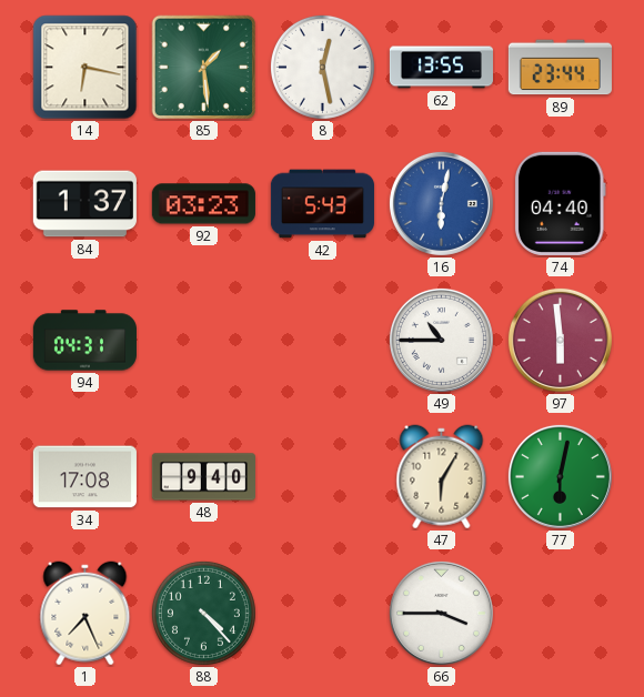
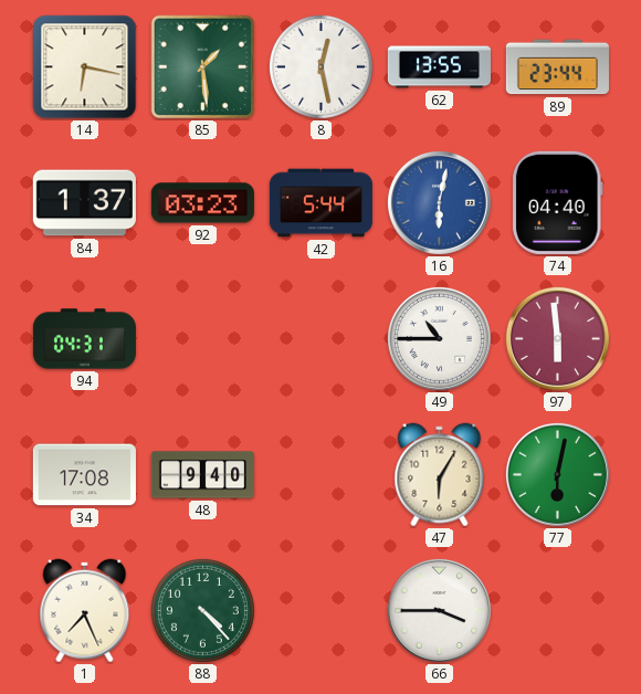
42: 5:43 -> 5:44 (320, 203)
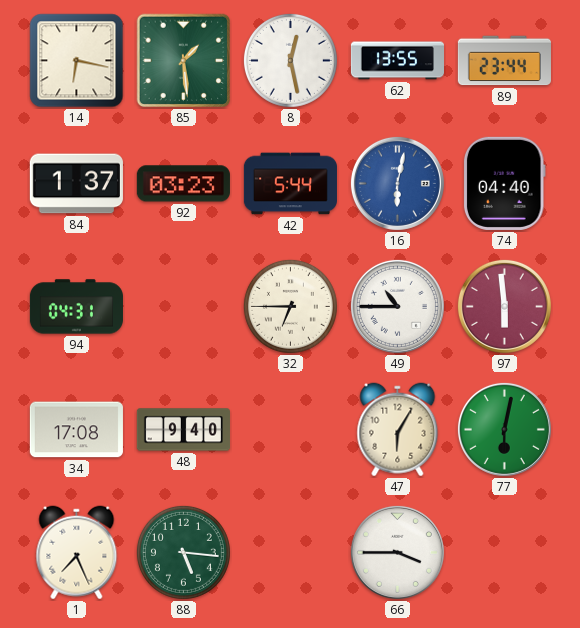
32: none -> 6:45 (290, 306)
88: 4:23 -> 5:16 (183, 552)
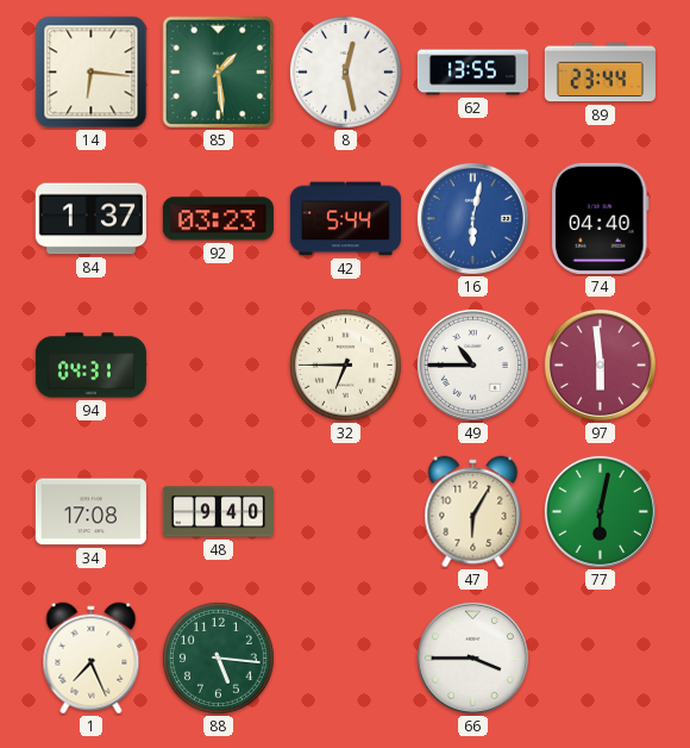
14: 6:17 -> 6:16 (92, 73)
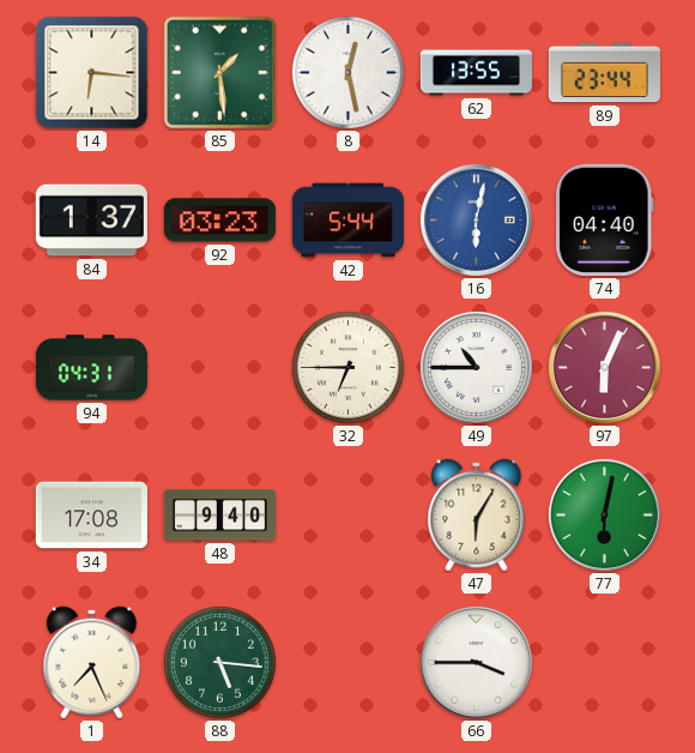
97: 5:59 -> 6:04 (604, 367)
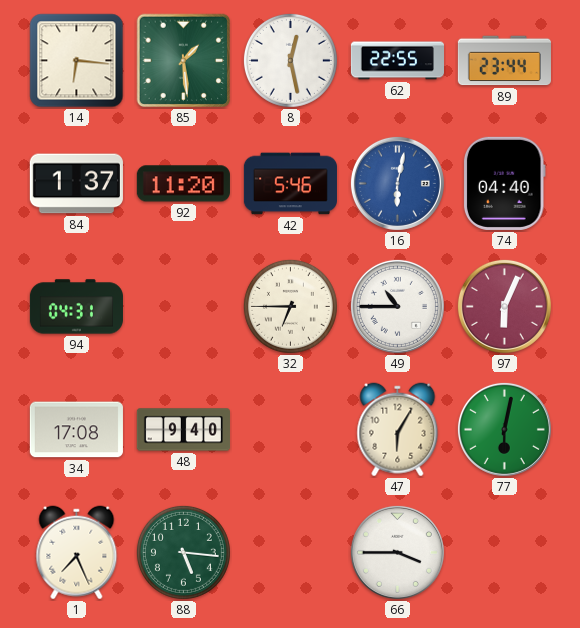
62: 13:55 -> 22:55 (397, 61)
92: 03:23 -> 11:20 (183, 184)
42: 5:44 -> 5:46 (290, 184)
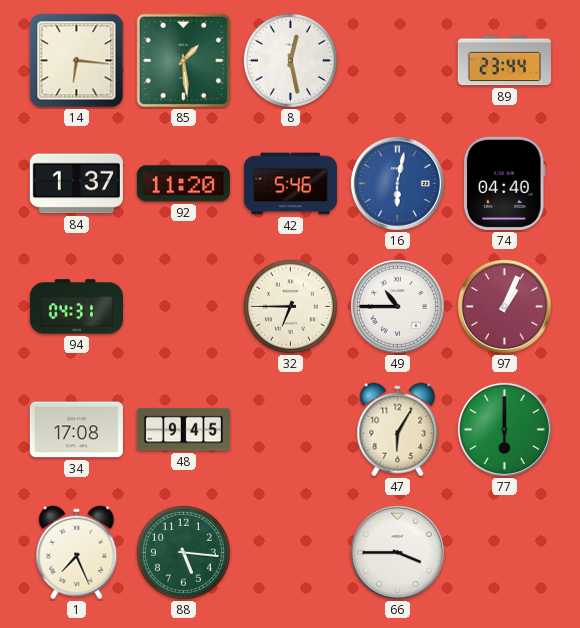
62: 22:55 -> none (397, 61)
97: 6:04 -> 1:04 (504, 306)
48: 9:40 -> 9:45 (183, 430)
77: 6:02 -> 6:00 (504, 429)
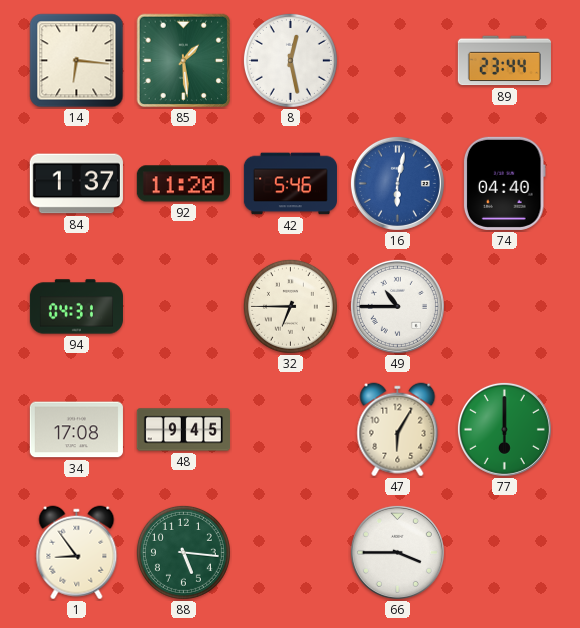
97: 1:04 -> none (504, 306)
1: 7:26 -> 8:54 (77, 553)
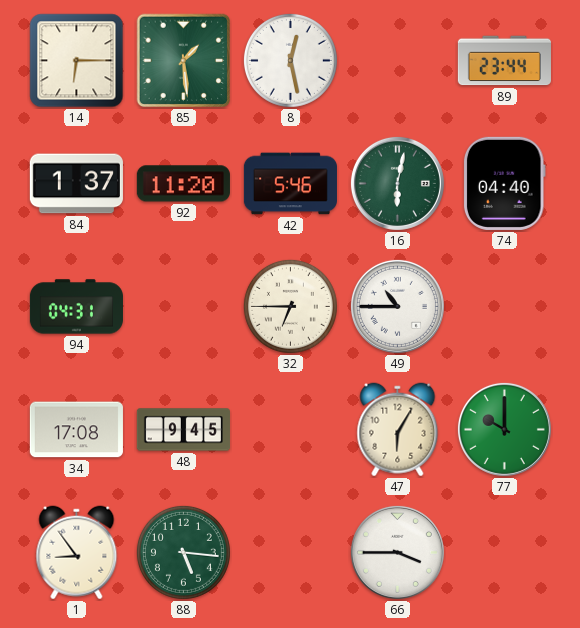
14: 6:16 -> 6:15 (77, 61)
16 dial: blue -> green (397, 183)
77: 6:00 -> 10:00 (504, 429)
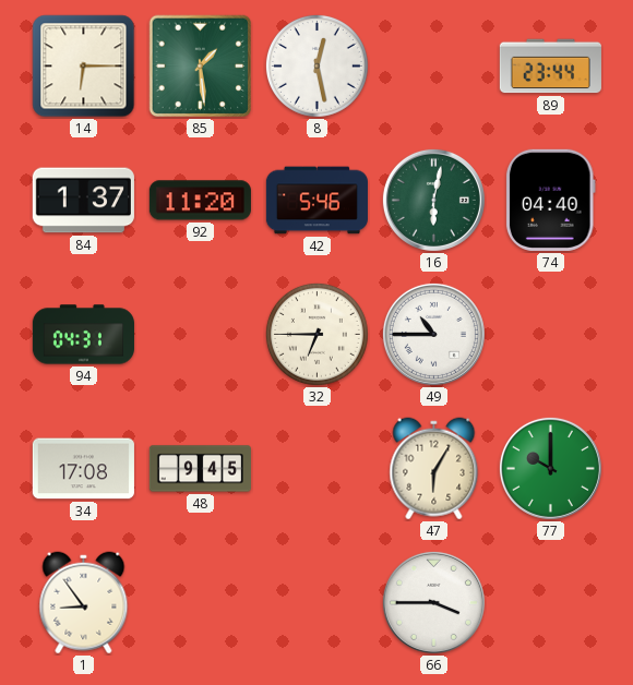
88: 5:16 -> none (183, 552)
